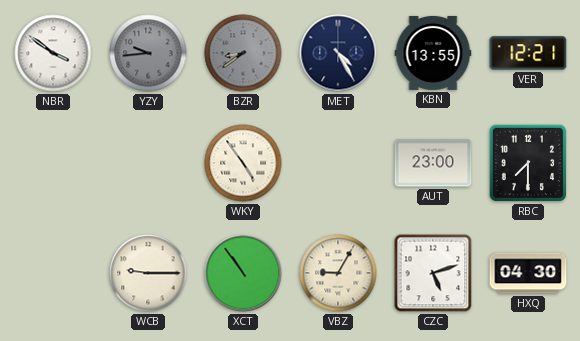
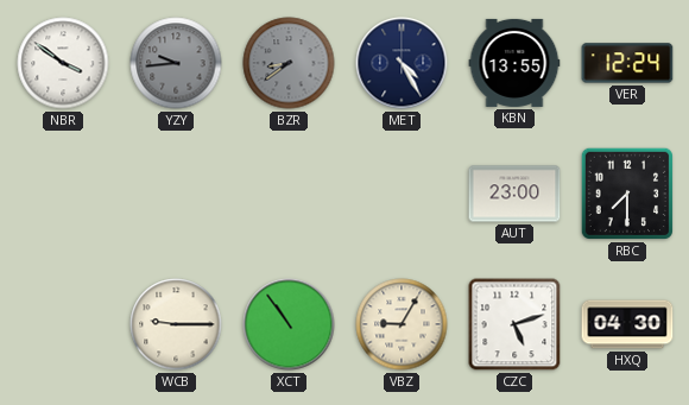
VER: 12:21 -> 12:24 (627, 63)
WKY: 4:54 -> none (243, 163)
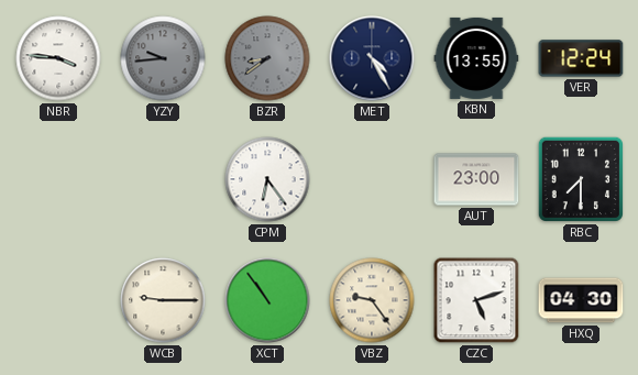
NBR: 3:51 -> 3:46 (58, 58)
CPM: none -> 6:24 (267, 179)
VBZ: 9:05 -> 9:24 (372, 300)
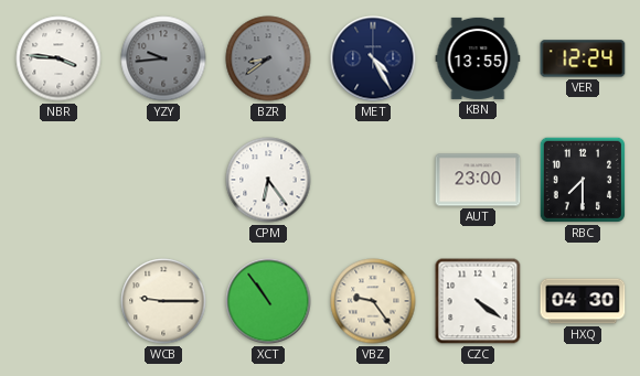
CZC: 5:12 -> 4:21 (478, 301)
